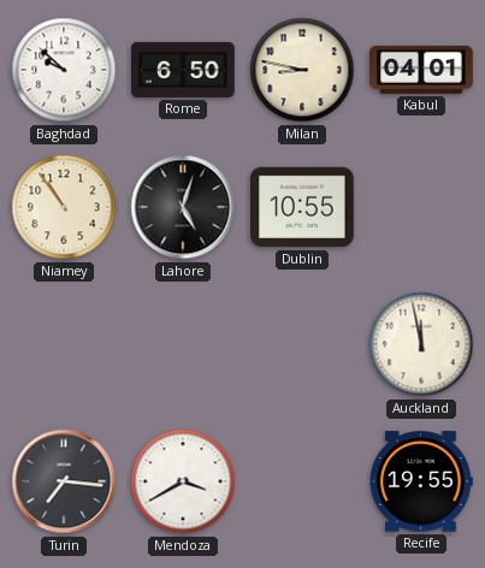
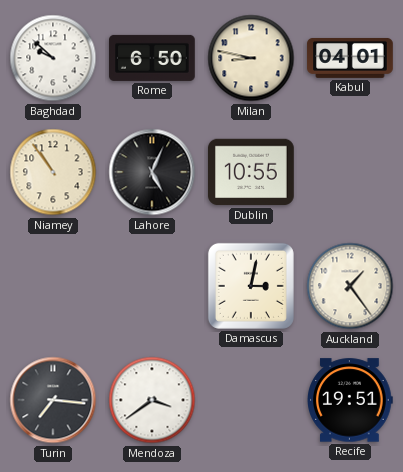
Lahore: 5:03 -> 5:04 (152, 172)
Damascus: none -> 3:02 (251, 286)
Auckland: 11:58 -> 1:24 (350, 286)
Mendoza: 3:40 -> 3:39 (152, 400)
Recife: 19:55 -> 19:51 (350, 400)
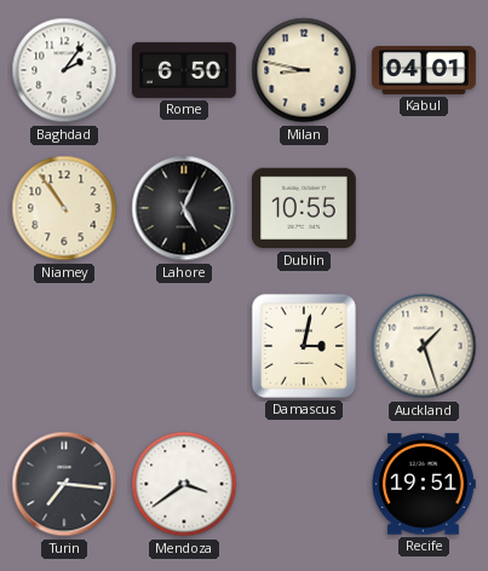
Baghdad: 9:52 -> 2:06 (64, 70)
Auckland: 1:24 -> 1:27 (424, 346)
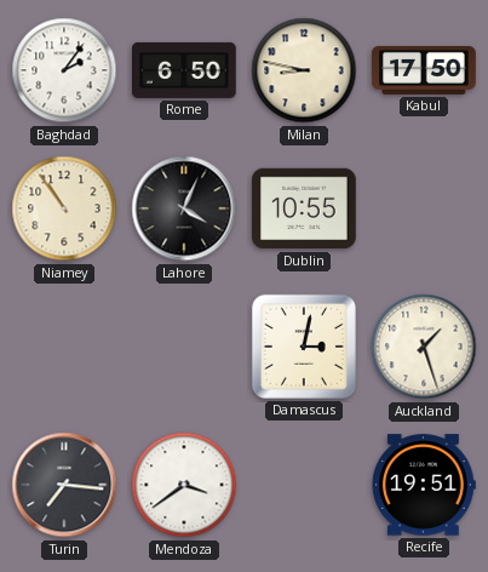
Kabul: 04:01 -> 17:50 (424, 70)
Lahore: 5:04 -> 4:04 (184, 208)
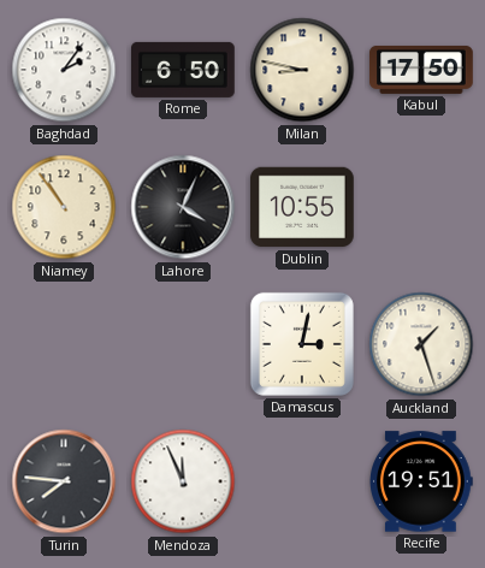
Turin: 7:16 -> 7:46 (64, 481)
Mendoza: 3:39 -> 11:56 (183, 481)
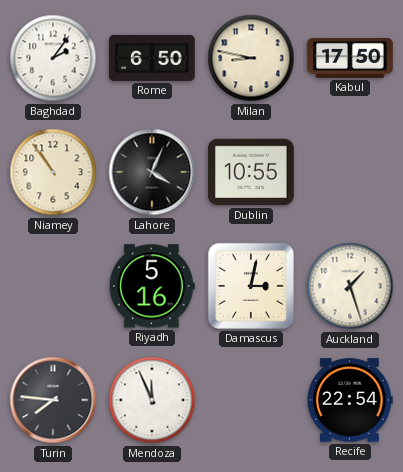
Riyadh: none -> 5:16 (152, 286)
Recife: 19:51 -> 22:54 (350, 400)
